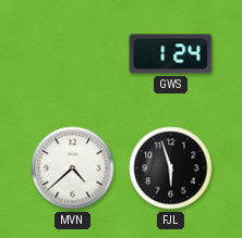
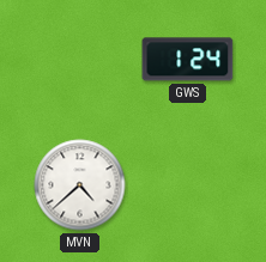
FJL: 5:57 -> none (171, 168)
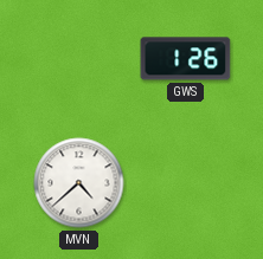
GWS: 1:24 -> 1:26 (186, 59)
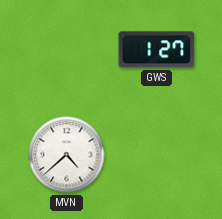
GWS: 1:26 -> 1:27 (157, 50)
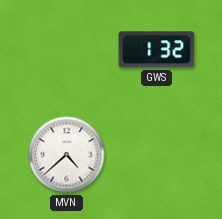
GWS: 1:27 -> 1:32 (157, 50)
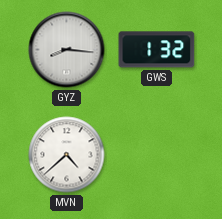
GYZ: none -> 8:16 (67, 50)
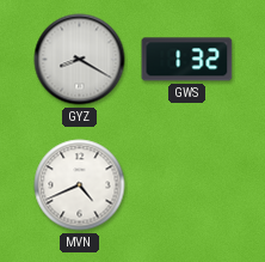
GYZ: 8:16 -> 8:20 (80, 60)
MVN: 4:38 -> 4:41 (80, 185)
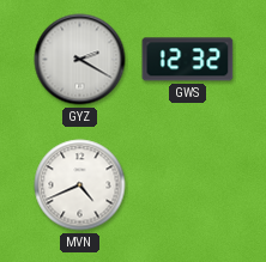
GYZ: 8:20 -> 2:20 (80, 60)
GWS: 1:32 -> 12:32 (188, 60)
